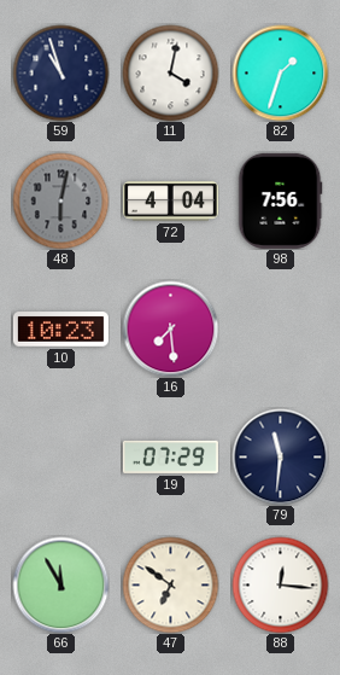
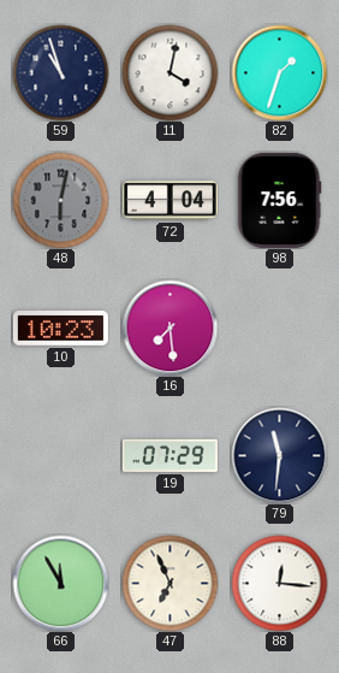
47: 6:51 -> 6:56 (169, 583)
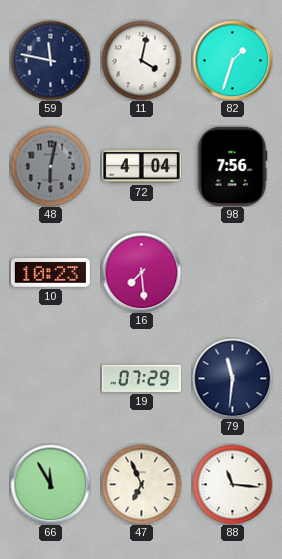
59: 10:57 -> 11:47 (50, 60)
88: 12:16 -> 11:16 (232, 484)
